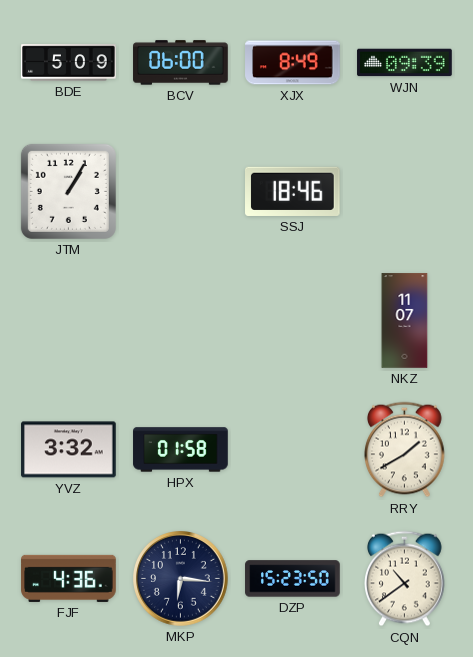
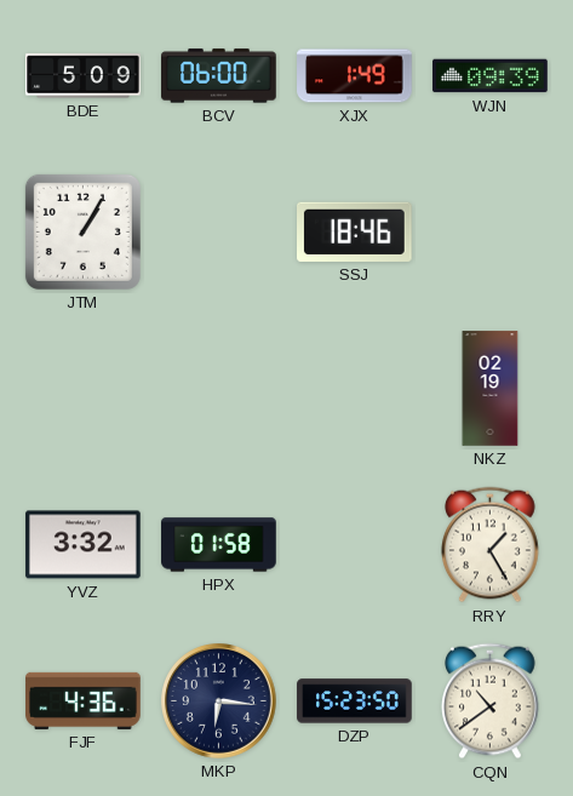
XJX: 8:49 -> 1:49 (355, 76)
NKZ: 11:07 -> 02:19 (491, 389)
RRY: 1:40 -> 1:25 (491, 545)
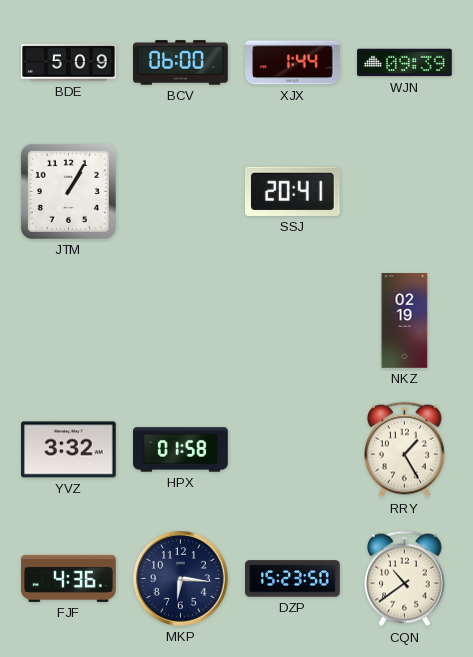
XJX: 1:49 -> 1:44 (293, 63)
SSJ: 18:46 -> 20:41 (293, 191)
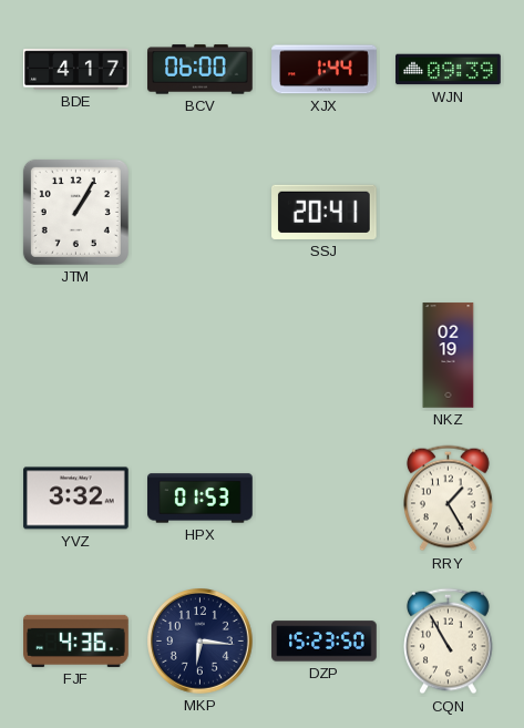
BDE: 5:09 -> 4:17 (76, 70)
HPX: 01:58 -> 01:53 (201, 499)
CQN: 10:39 -> 10:55 (449, 642)
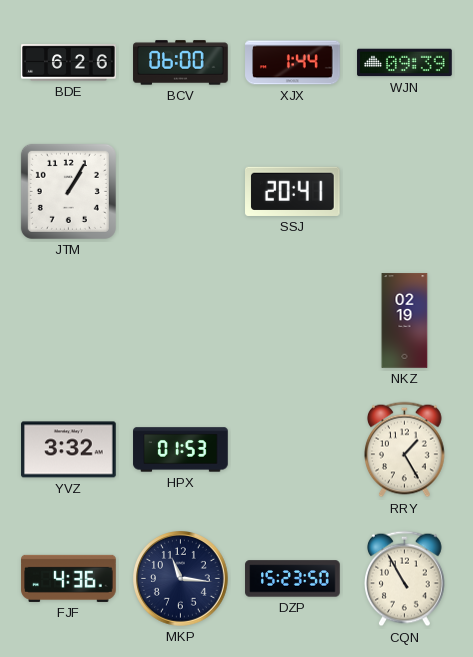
BDE: 4:17 -> 6:26 (69, 63)
MKP: 6:16 -> 11:16 (181, 579)
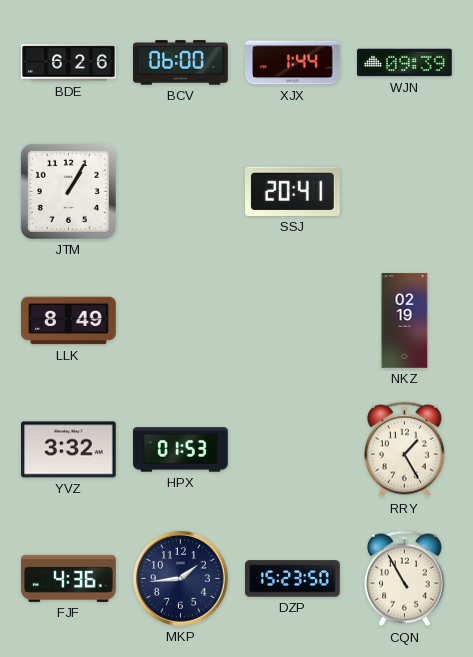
LLK: none -> 8:49 (69, 321)
MKP: 11:16 -> 1:44 (181, 579)
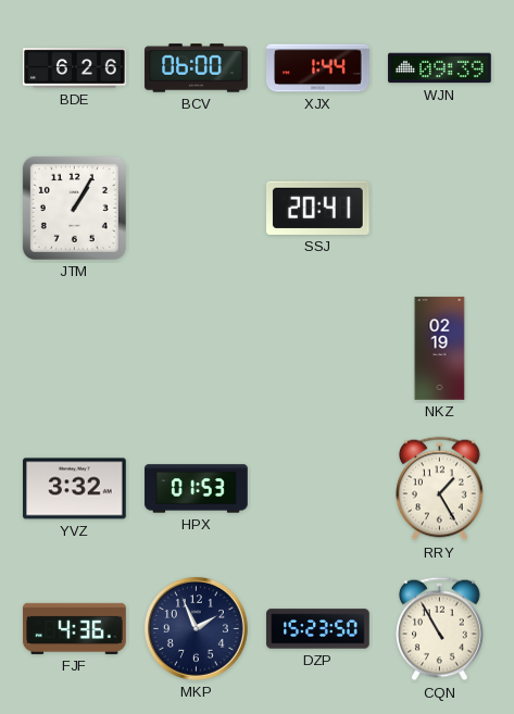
LLK: 8:49 -> none (69, 321)
MKP: 1:44 -> 1:56 (197, 629)
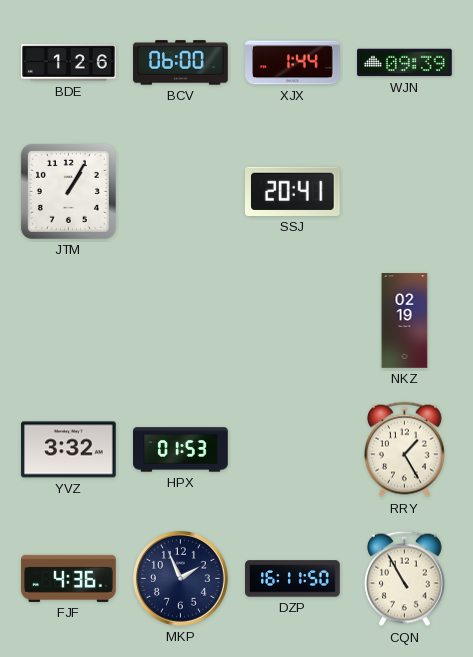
BDE: 6:26 -> 1:26 (69, 63)
DZP: 15:23 -> 16:11 (293, 579)
